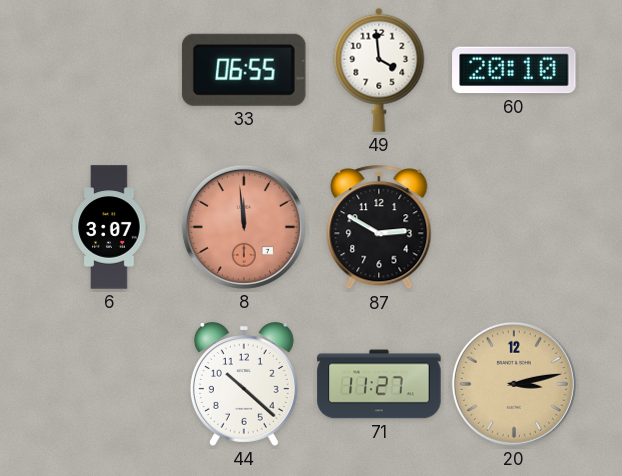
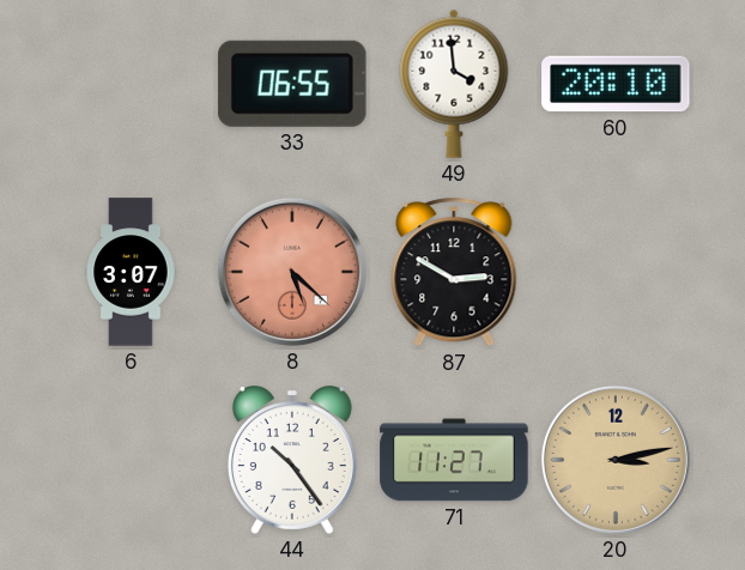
8: 11:59 -> 5:22 (292, 272)
44: 10:22 -> 10:24 (292, 460)
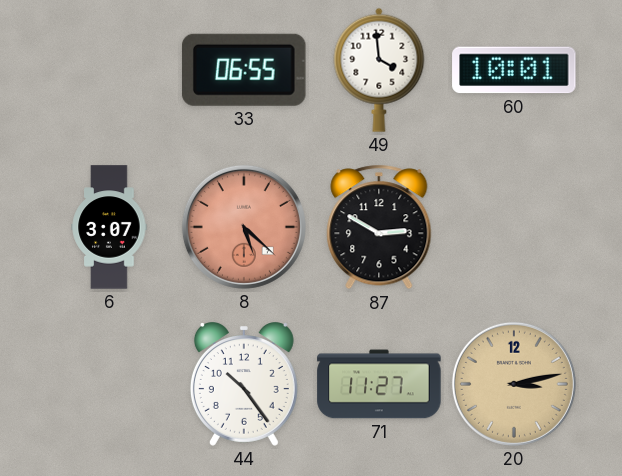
60: 20:10 -> 10:01 (514, 70)
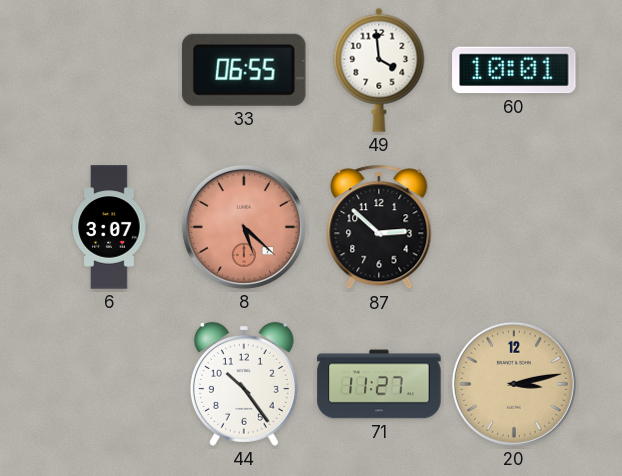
87: 2:50 -> 2:52 (379, 227)
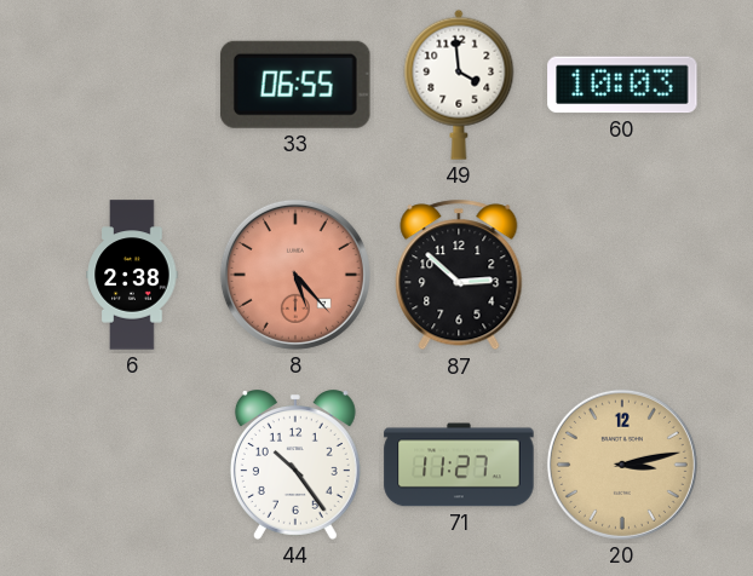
60: 10:01 -> 10:03 (622, 85)
6: 3:07 -> 2:38 (132, 275)
8: 5:22 -> 5:23 (295, 275)
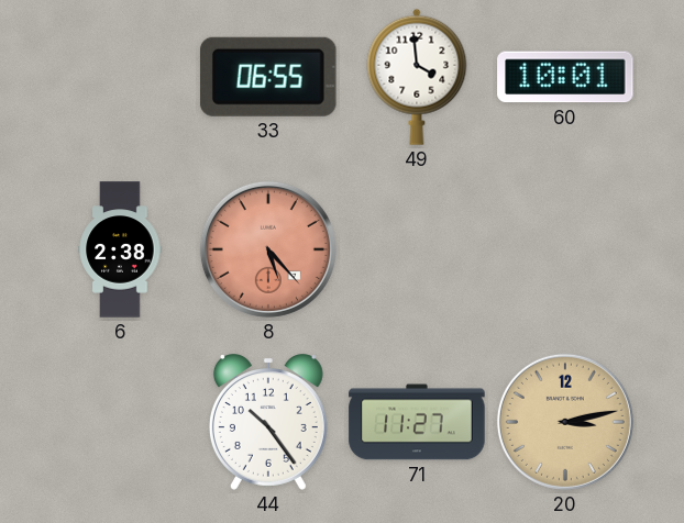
60: 10:03 -> 10:01 (565, 77)
87: 2:52 -> none (459, 275)
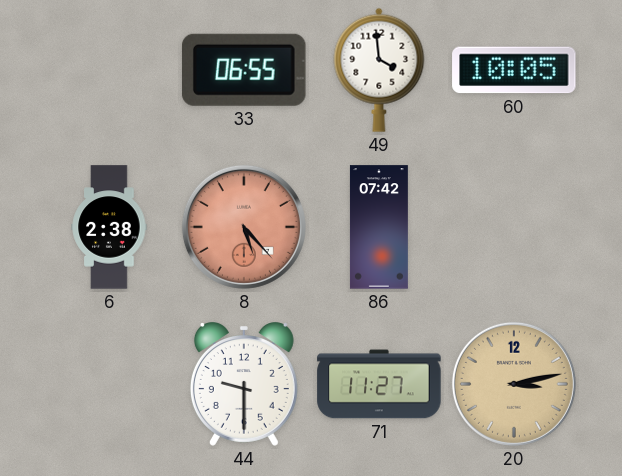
60: 10:01 -> 10:05 (514, 70)
86: none -> 07:42 (379, 227)
44: 10:24 -> 9:30 (244, 384)
